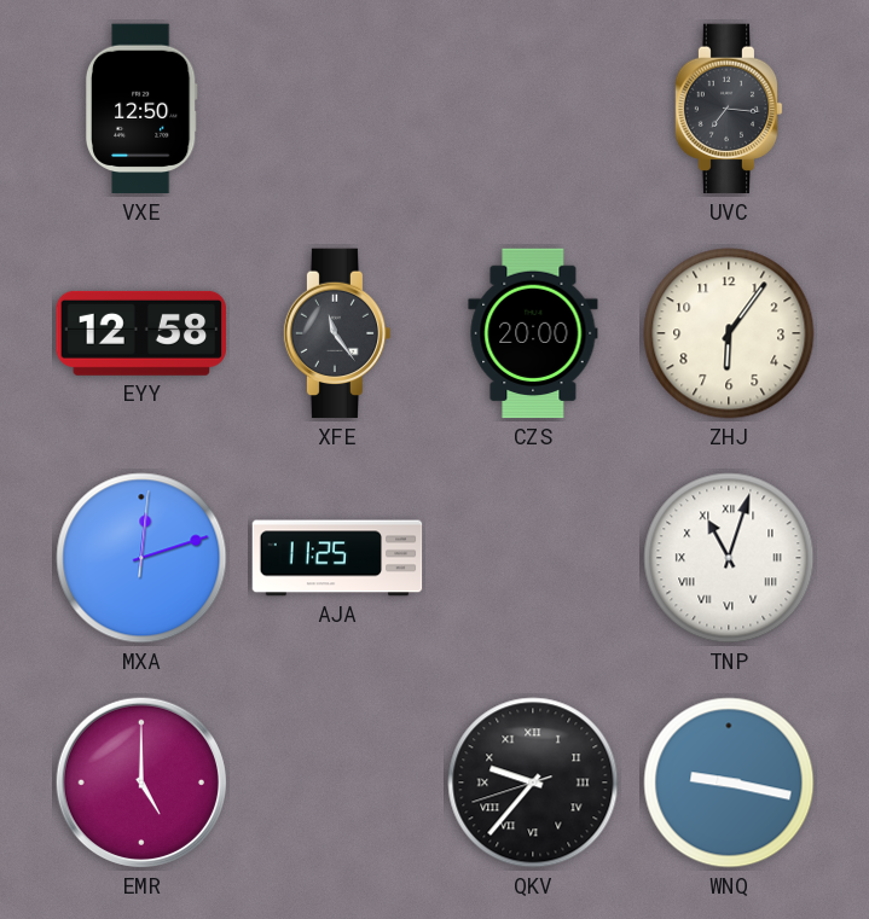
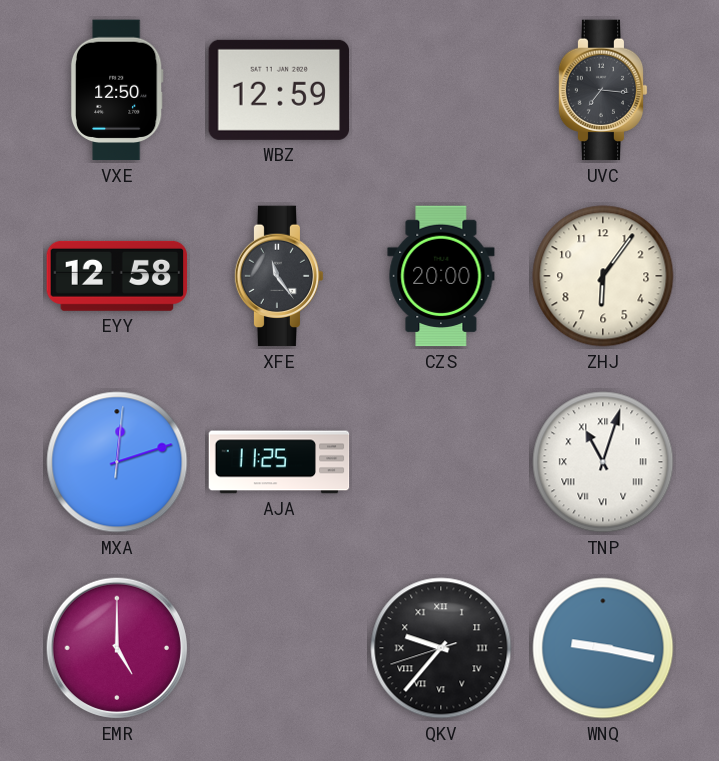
WBZ: none -> 12:59 (278, 90)
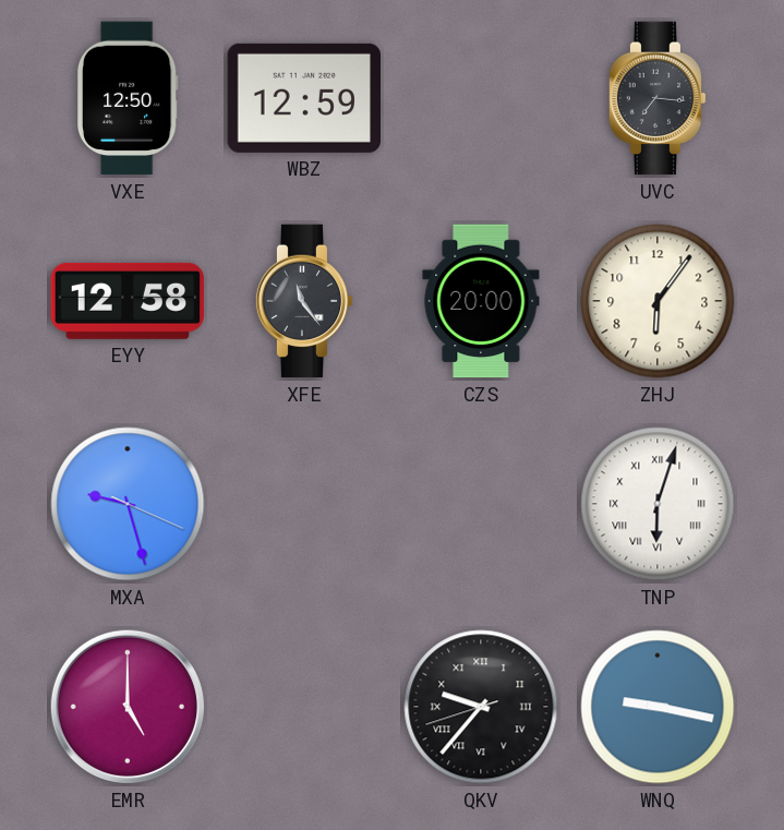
MXA: 12:12 -> 9:27 (128, 504)
AJA: 11:25 -> none (279, 462)
TNP: 11:03 -> 6:03 (658, 504)
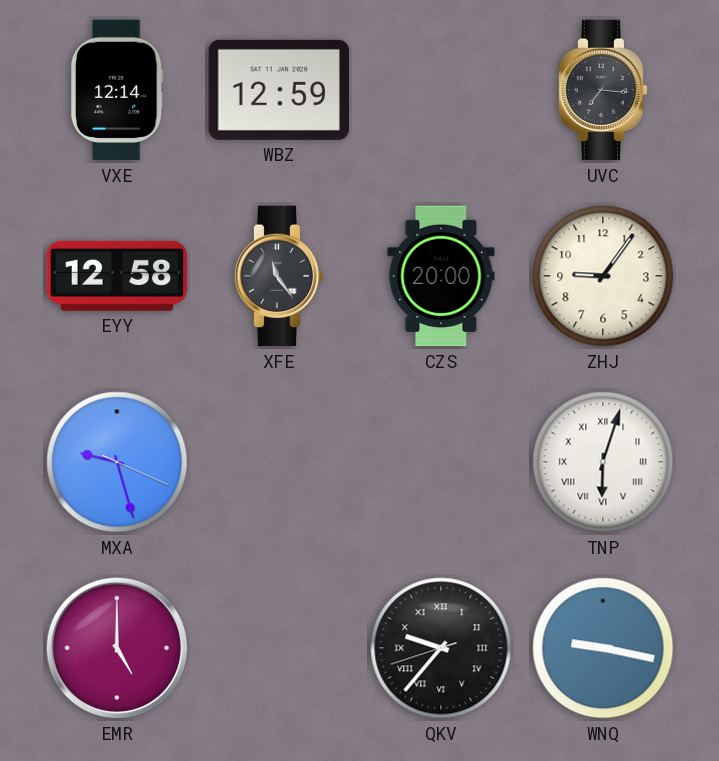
VXE: 12:50 -> 12:14 (117, 90)
ZHJ: 6:06 -> 9:06 (603, 276)
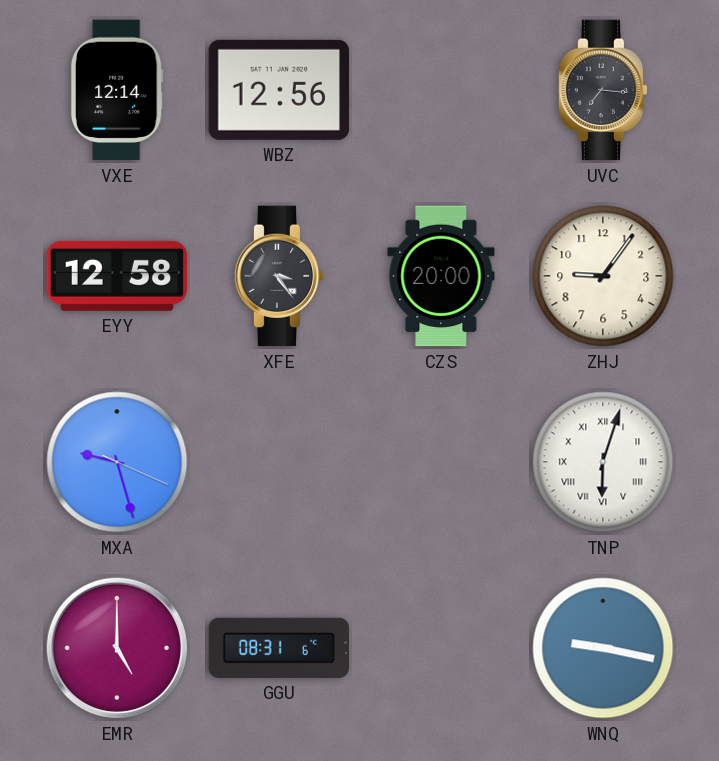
WBZ: 12:59 -> 12:56 (278, 90)
XFE: 11:24 -> 3:24 (279, 276)
GGU: none -> 08:31 (279, 648)
QKV: 9:36 -> none (441, 648)
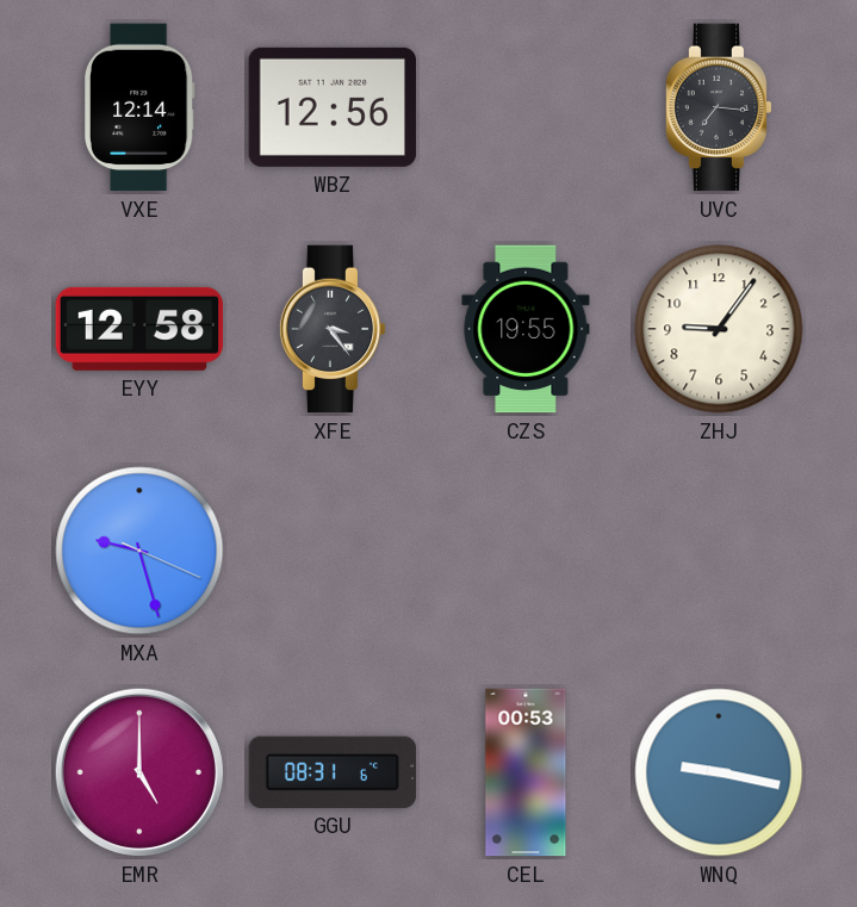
CZS: 20:00 -> 19:55 (526, 329)
TNP: 6:03 -> none (603, 462)
CEL: none -> 00:53 (526, 772)
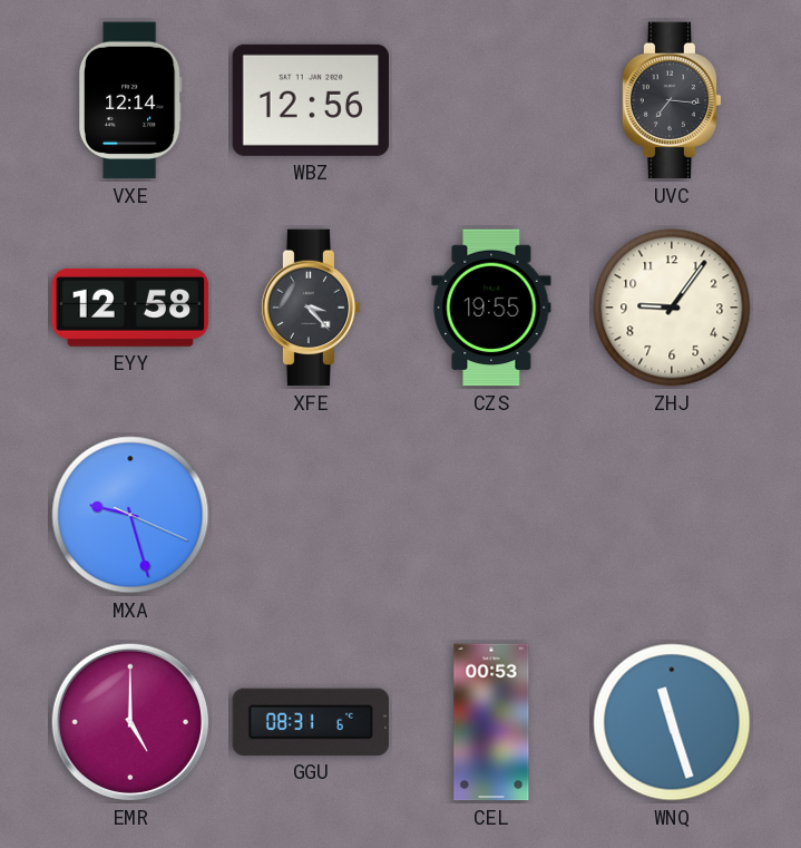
XFE: 3:24 -> 3:23 (311, 308)
WNQ: 9:17 -> 11:27 (672, 722)
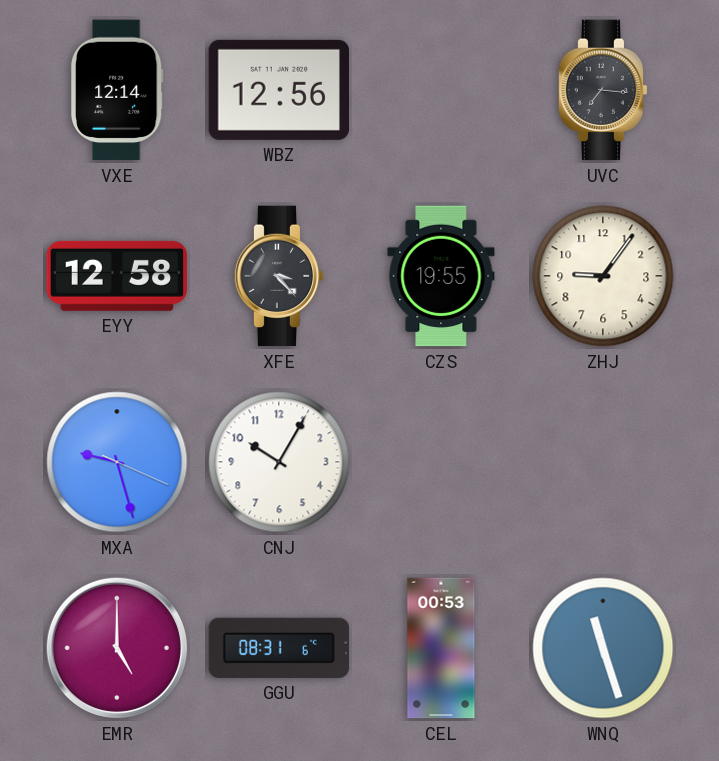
CNJ: none -> 10:05 (279, 462)
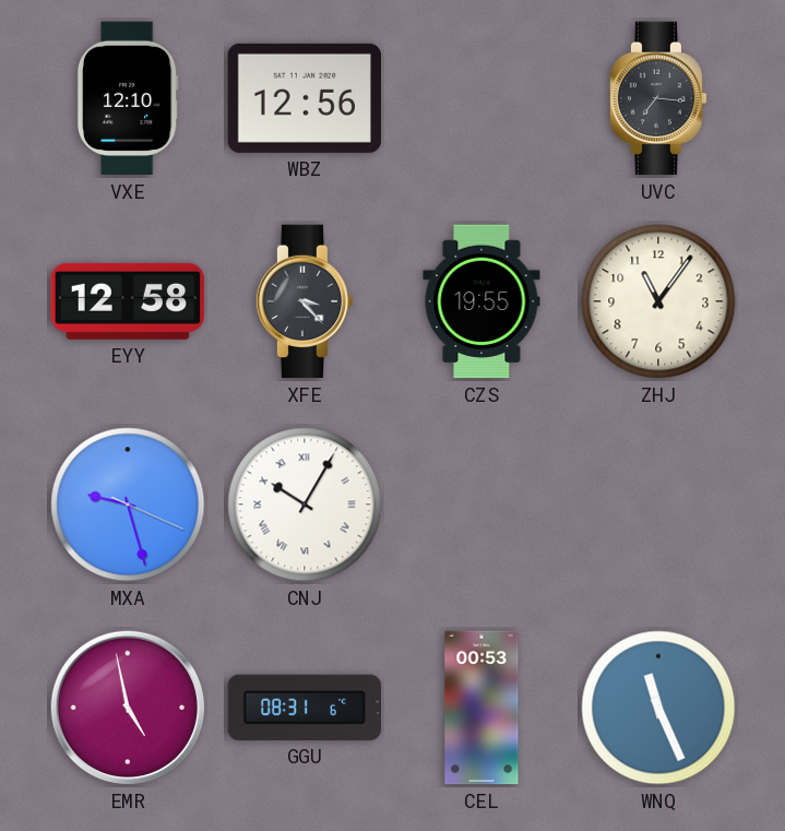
VXE: 12:14 -> 12:10 (128, 98)
ZHJ: 9:06 -> 11:06 (658, 301)
CNJ numerals: Arabic -> Roman (305, 504)
EMR: 5:00 -> 4:58 (128, 708)
WNQ: 11:27 -> 11:26 (658, 708)
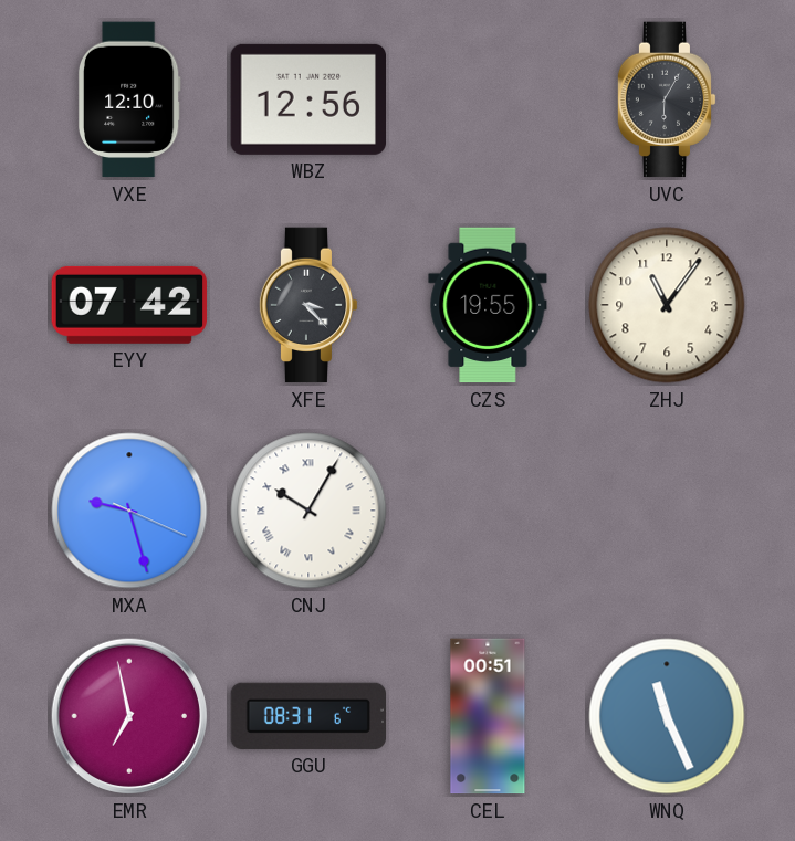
UVC: 7:16 -> 6:05 (667, 99)
EYY: 12:58 -> 07:42 (129, 305)
EMR: 4:58 -> 6:58 (129, 716)
CEL: 00:53 -> 00:51 (488, 716)
